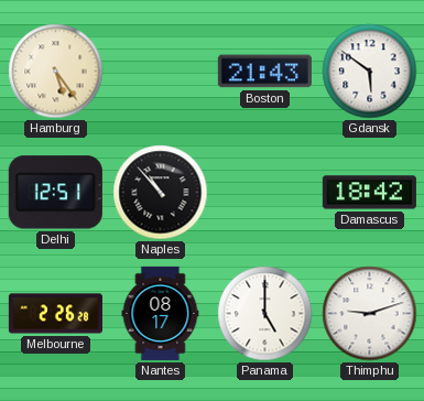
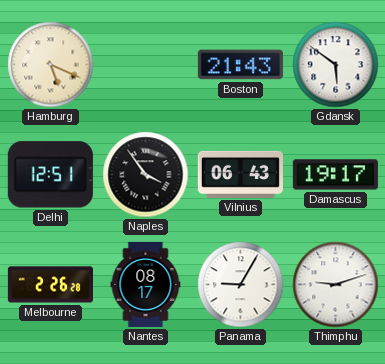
Hamburg: 5:24 -> 5:19 (51, 65)
Naples: 10:53 -> 3:54 (146, 175)
Vilnius: none -> 06:43 (240, 174)
Damascus: 18:42 -> 19:17 (335, 175)
Panama: 5:00 -> 9:05 (241, 285)
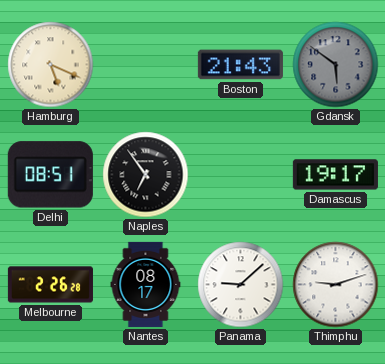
Gdansk dial: white -> grey (336, 65)
Delhi: 12:51 -> 08:51 (50, 175)
Naples: 3:54 -> 6:54 (146, 175)
Vilnius: 06:43 -> none (240, 174)
Panama: 9:05 -> 9:08 (241, 285)
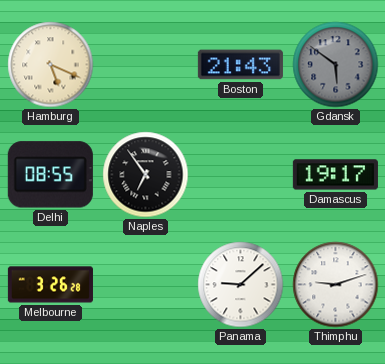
Delhi: 08:51 -> 08:55 (50, 175)
Melbourne: 2:26 -> 3:26 (50, 285)
Nantes: 08:17 -> none (146, 284)
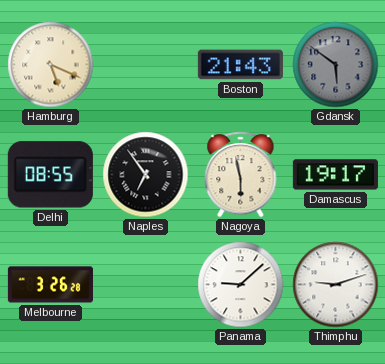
Nagoya: none -> 5:58 (241, 175)
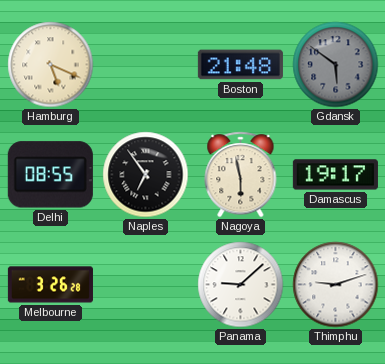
Boston: 21:43 -> 21:48 (240, 65)
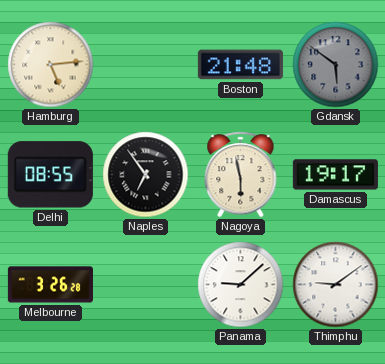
Hamburg: 5:19 -> 5:14 (51, 65)
Thimphu: 9:12 -> 9:09 (336, 285)
